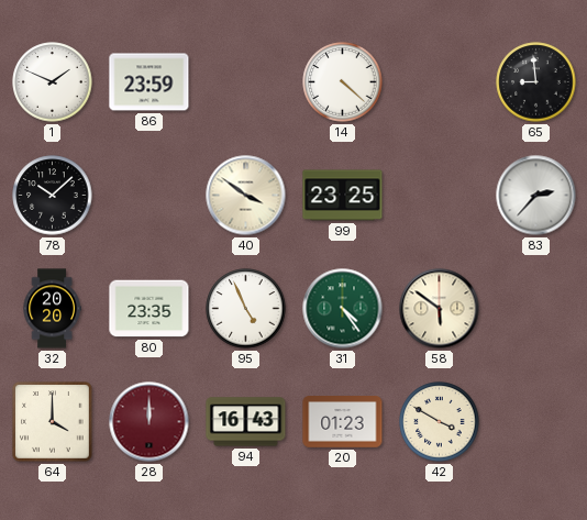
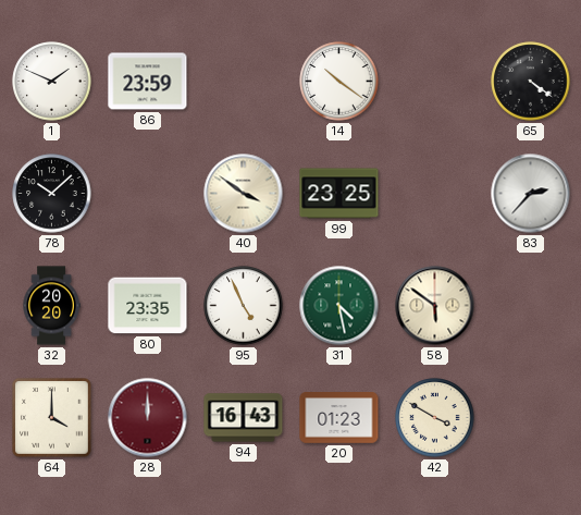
14: 4:22 -> 10:21 (339, 82)
65: 8:59 -> 4:21 (531, 82)
31: 4:24 -> 4:28 (339, 306)
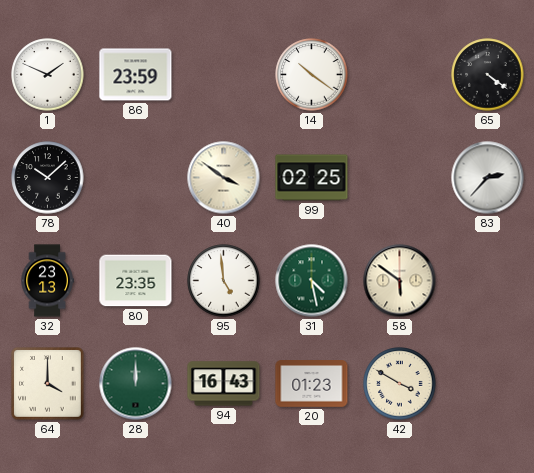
99: 23:25 -> 02:25 (312, 178)
32: 20:20 -> 23:13 (47, 281)
95: 4:56 -> 4:59 (224, 281)
28 dial: burgundy -> green (136, 384)
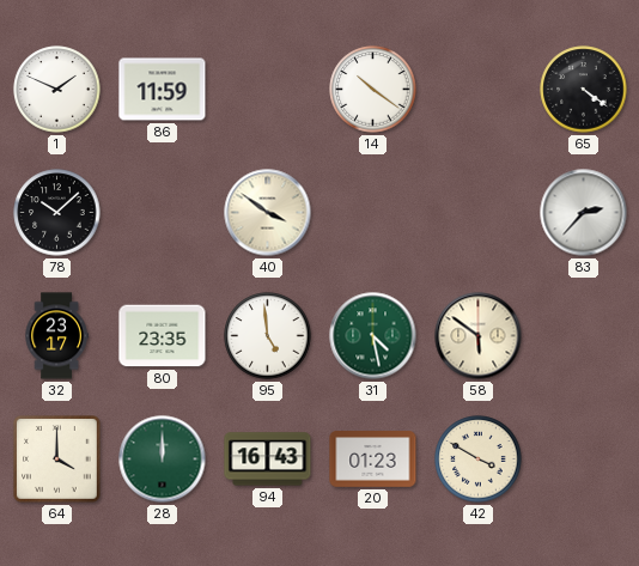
86: 23:59 -> 11:59 (163, 90)
99: 02:25 -> none (312, 178)
32: 23:13 -> 23:17 (56, 336)
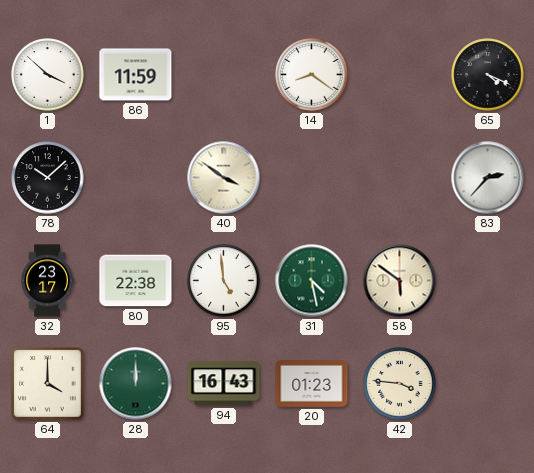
1: 1:49 -> 3:52 (48, 75)
14: 10:21 -> 8:21 (312, 75)
65: 4:21 -> 4:19 (488, 75)
80: 23:35 -> 22:38 (136, 281)
42: 3:50 -> 3:46 (400, 384)
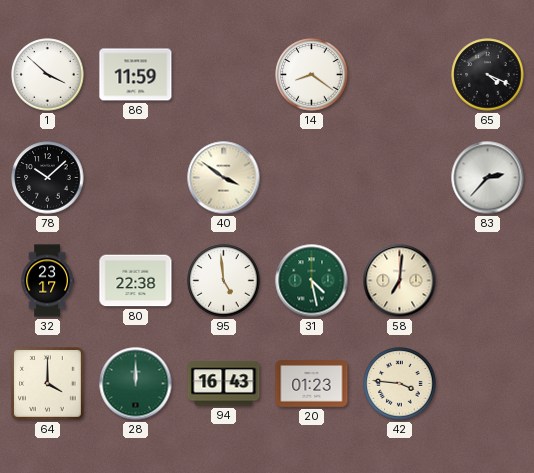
58: 5:51 -> 7:01 (400, 281)
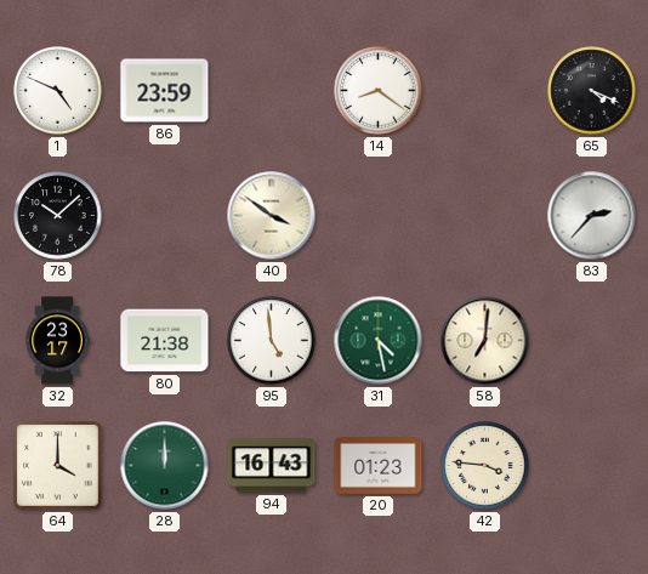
1: 3:52 -> 4:49 (58, 91)
86: 11:59 -> 23:59 (165, 91)
80: 22:38 -> 21:38 (165, 341)
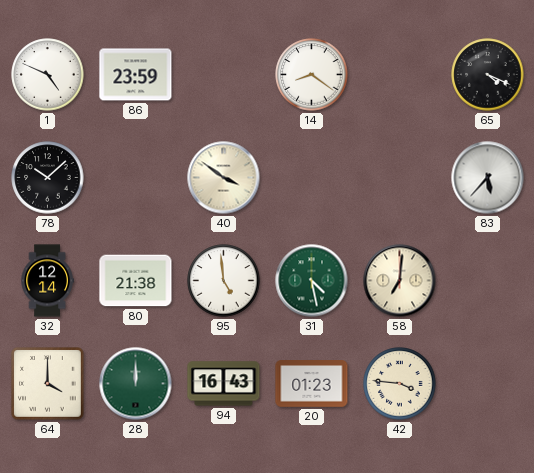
83: 2:37 -> 5:37 (488, 178)
32: 23:17 -> 12:14 (47, 281)
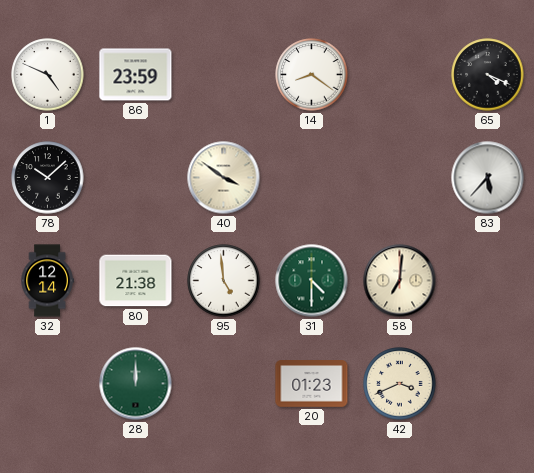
31: 4:28 -> 4:30 (312, 281)
64: 4:00 -> none (48, 384)
94: 16:43 -> none (224, 384)
42: 3:46 -> 3:41 (400, 384)
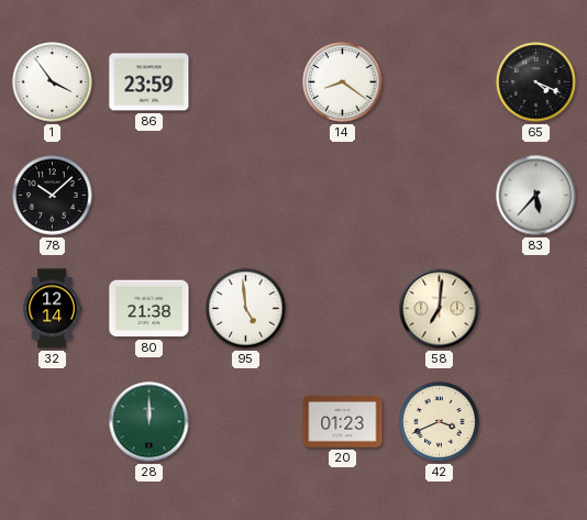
1: 4:49 -> 3:54 (53, 82)
40: 3:51 -> none (224, 178)
31: 4:30 -> none (312, 281)
